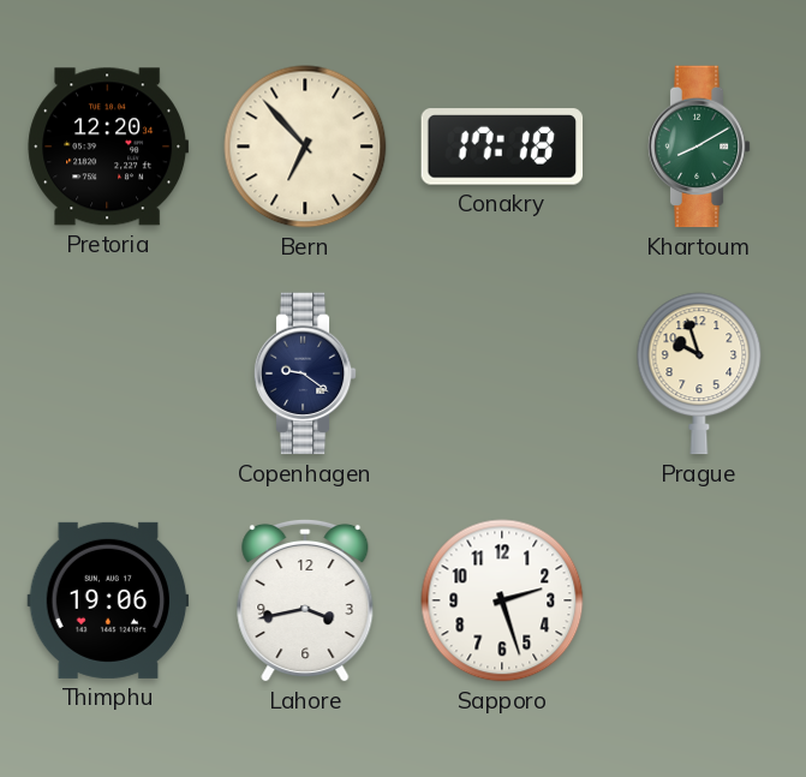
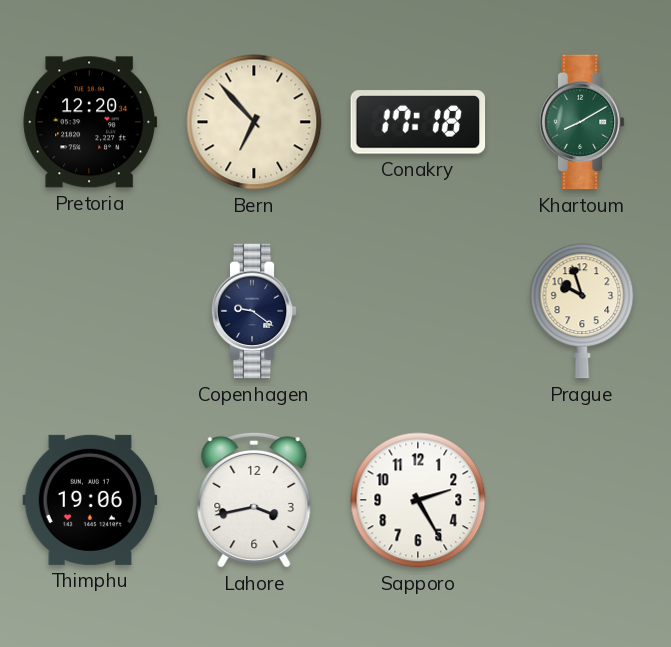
Sapporo: 2:27 -> 2:25 (418, 500)
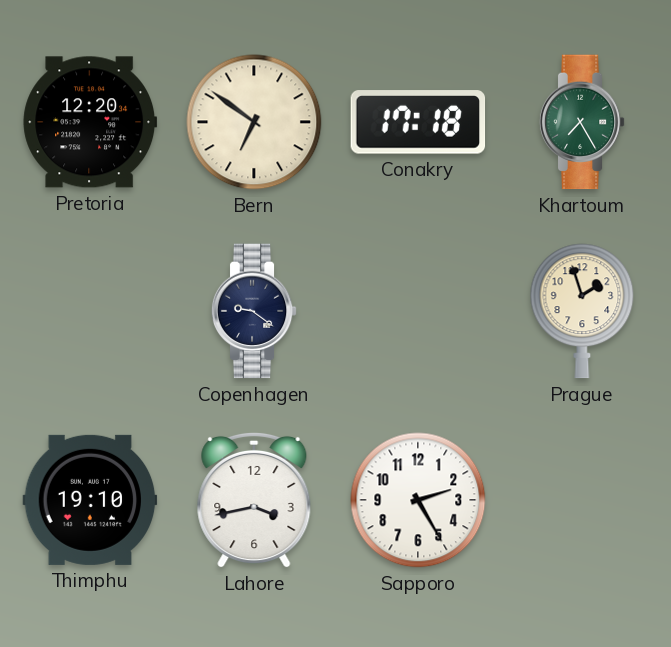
Bern: 6:53 -> 6:51 (254, 122)
Khartoum: 8:10 -> 7:25 (582, 122)
Prague: 9:57 -> 1:57 (582, 311)
Thimphu: 19:06 -> 19:10 (90, 500)
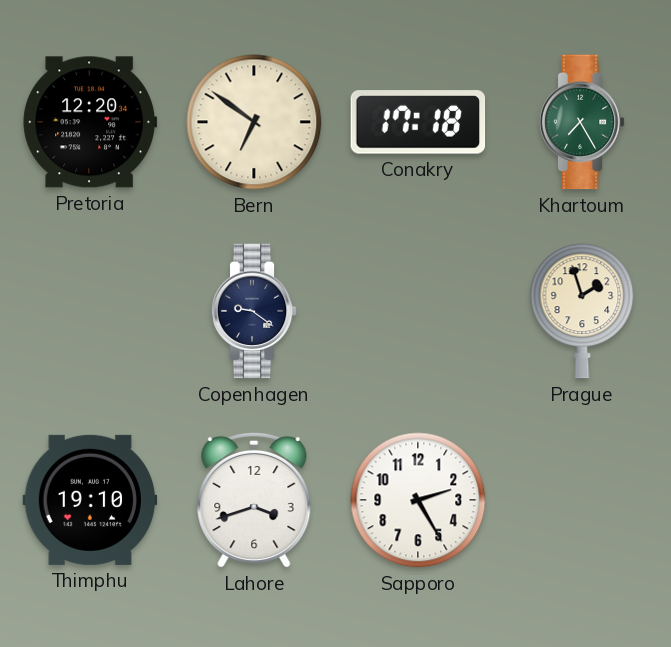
Lahore: 3:43 -> 3:42 (254, 500)
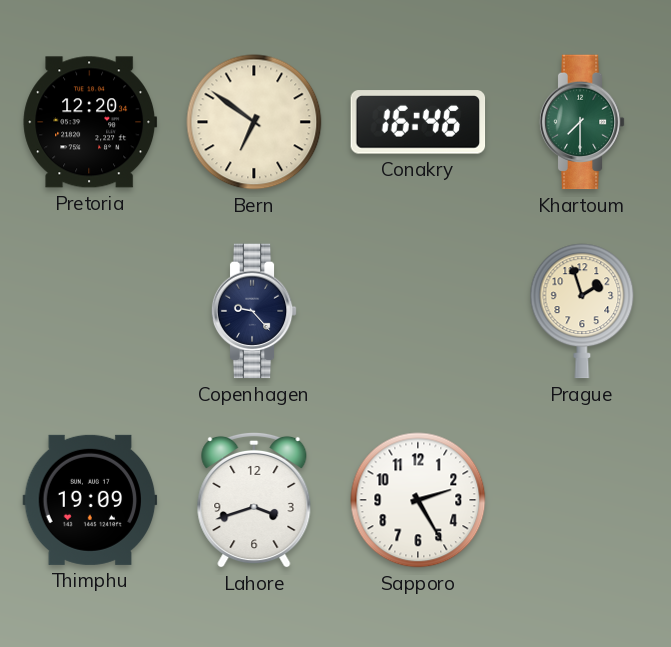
Conakry: 17:18 -> 16:46 (418, 122)
Khartoum: 7:25 -> 7:30 (582, 122)
Copenhagen: 9:21 -> 9:23 (254, 311)
Thimphu: 19:10 -> 19:09 (90, 500)
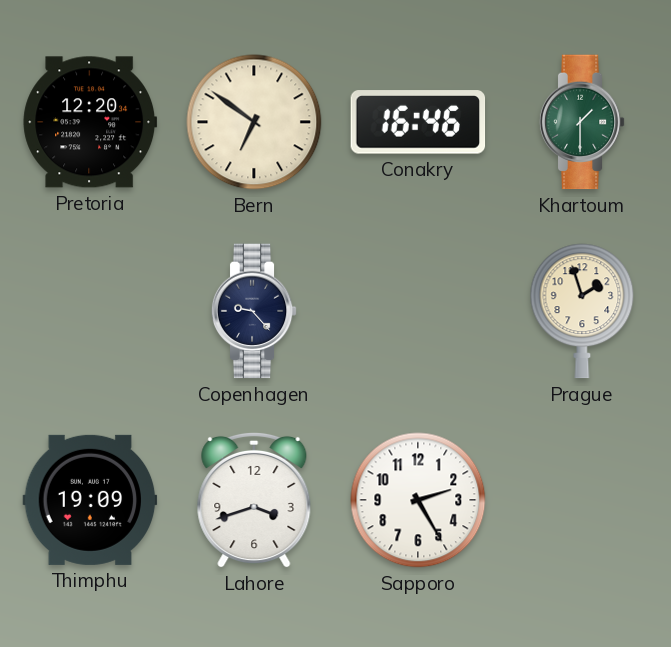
Khartoum: 7:30 -> 1:30 (582, 122)
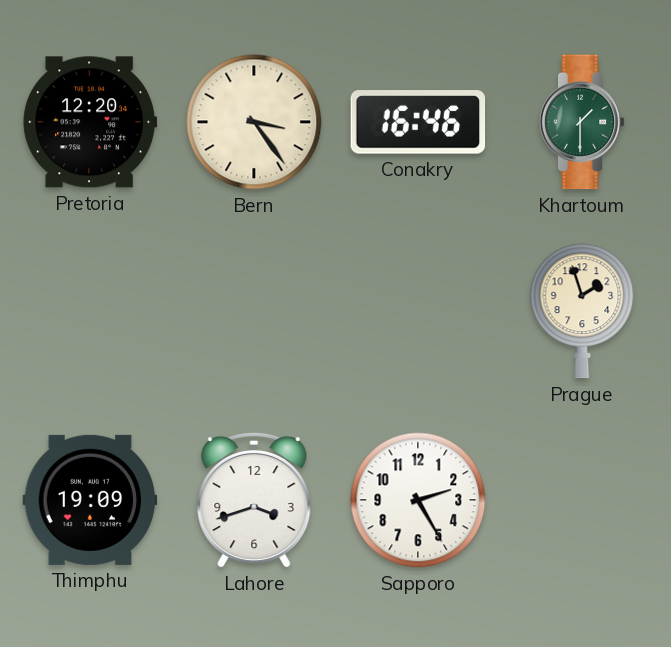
Bern: 6:51 -> 3:24 (254, 122)
Copenhagen: 9:23 -> none (254, 311)
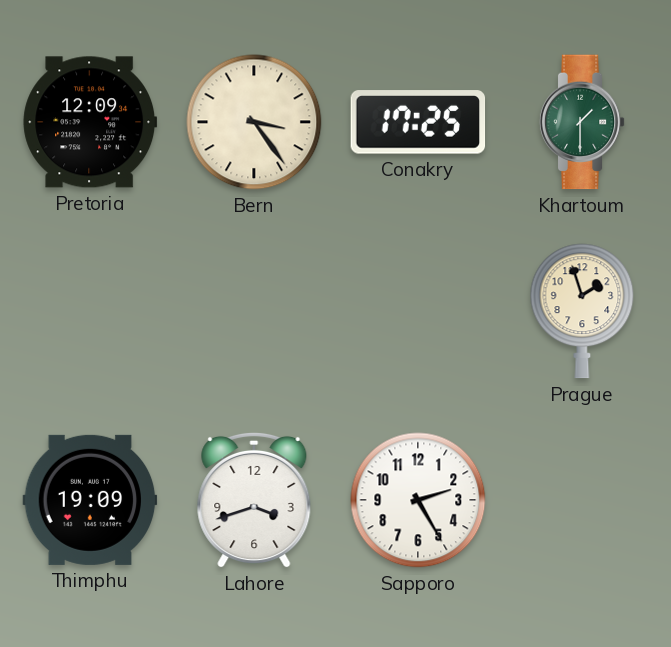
Pretoria: 12:20 -> 12:09 (90, 122)
Conakry: 16:46 -> 17:25 (418, 122)
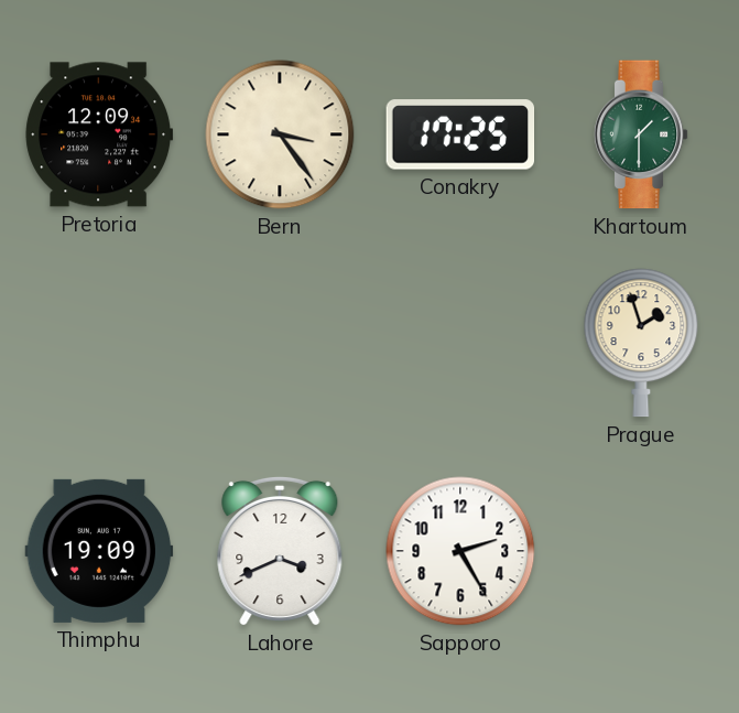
Lahore: 3:42 -> 3:41 (280, 551)
